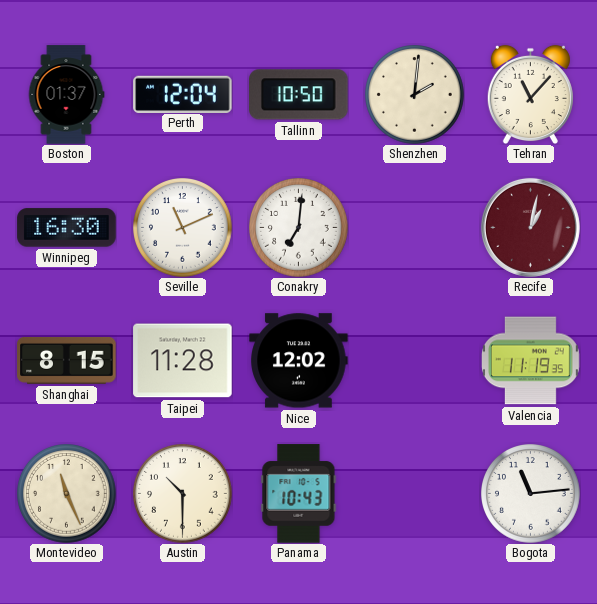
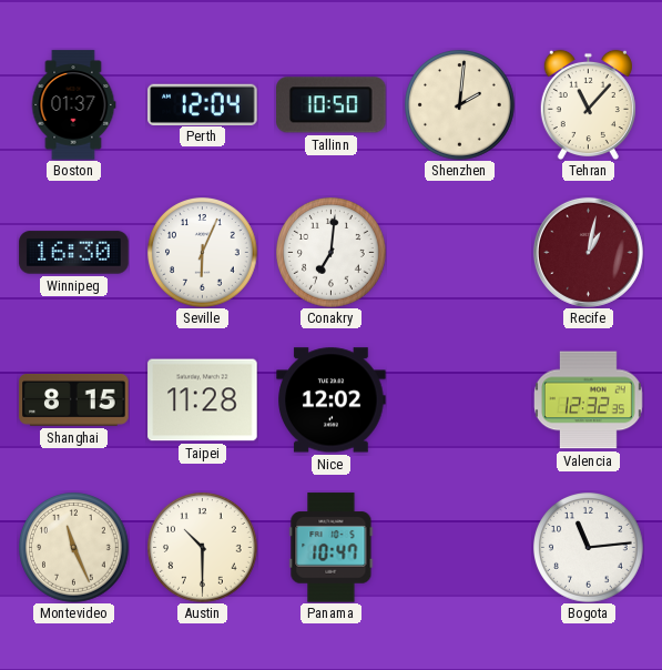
Seville: 11:11 -> 6:04 (203, 253)
Valencia: 11:19 -> 12:32 (588, 400)
Panama: 10:43 -> 10:47 (332, 548)
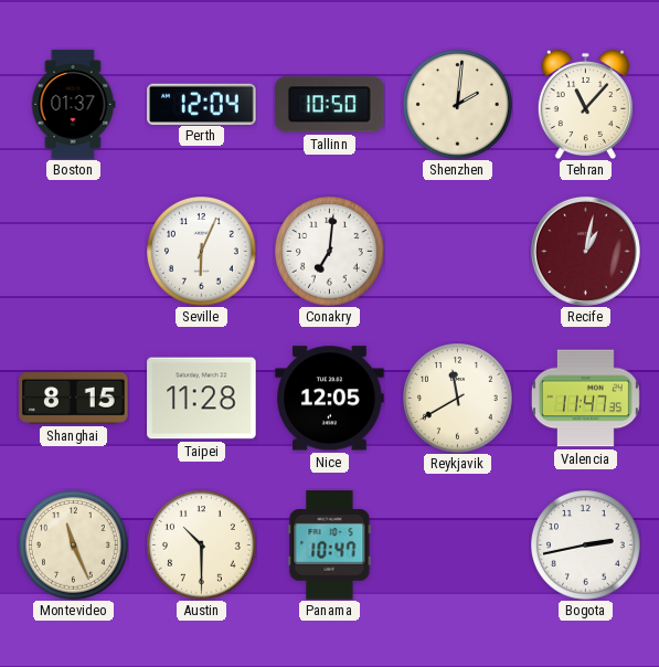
Winnipeg: 16:30 -> none (74, 253)
Nice: 12:02 -> 12:05 (330, 399)
Reykjavik: none -> 11:40 (458, 399)
Valencia: 12:32 -> 11:47 (585, 399)
Bogota: 11:14 -> 2:43 (586, 546)
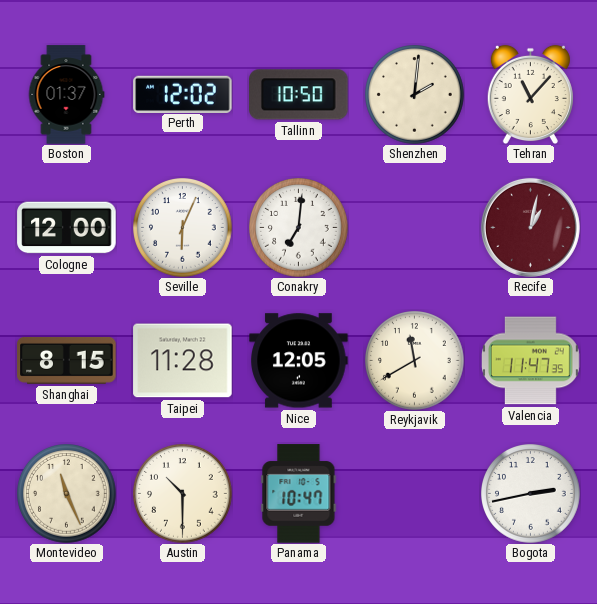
Perth: 12:04 -> 12:02 (183, 94)
Cologne: none -> 12:00 (67, 228)
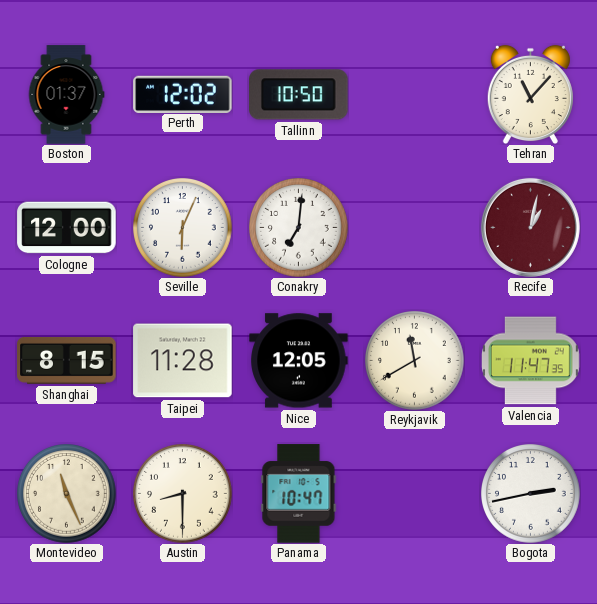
Shenzhen: 2:01 -> none (415, 95)
Austin: 10:30 -> 8:30 (183, 494)
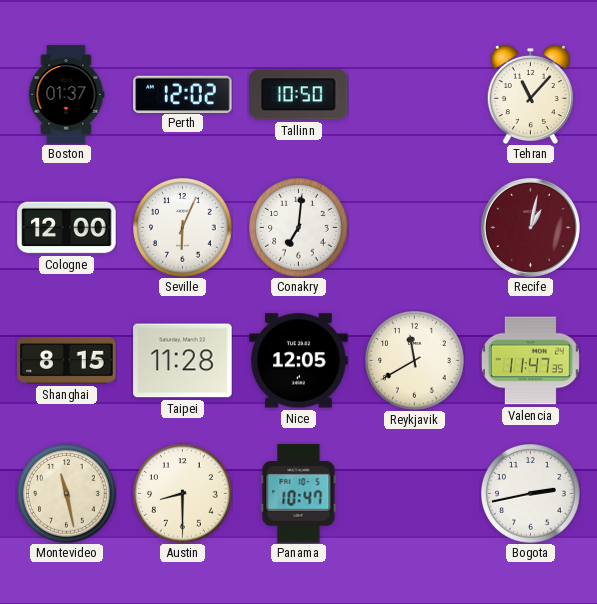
Montevideo: 11:26 -> 11:28 (67, 494)
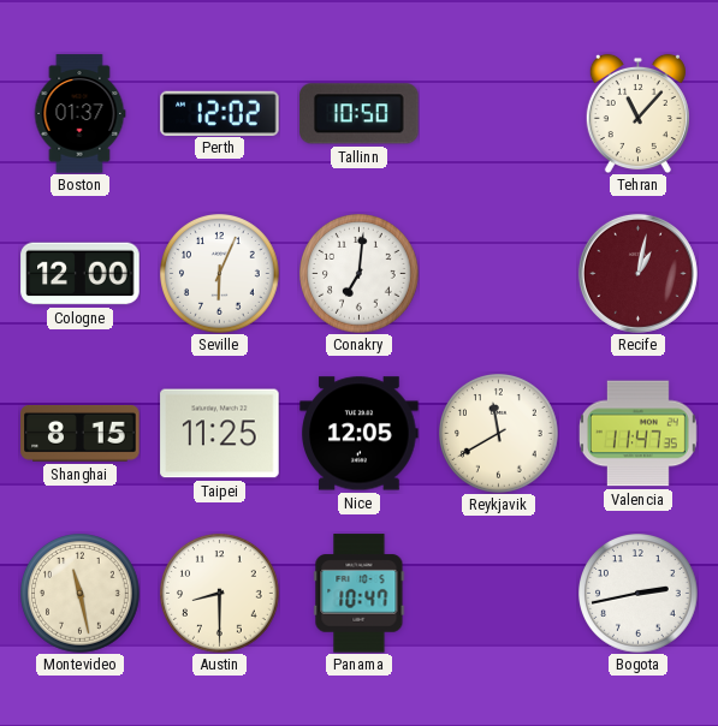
Taipei: 11:28 -> 11:25 (220, 434)
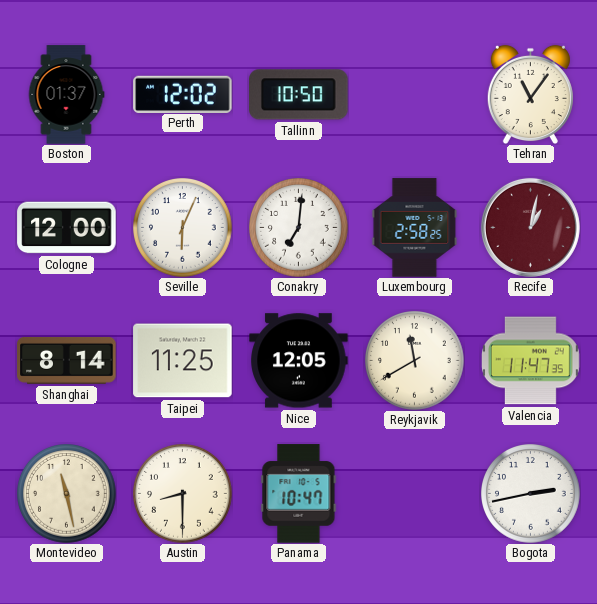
Tehran: 11:07 -> 11:06 (530, 94)
Luxembourg: none -> 2:58 (415, 228)
Shanghai: 8:15 -> 8:14 (67, 360)
